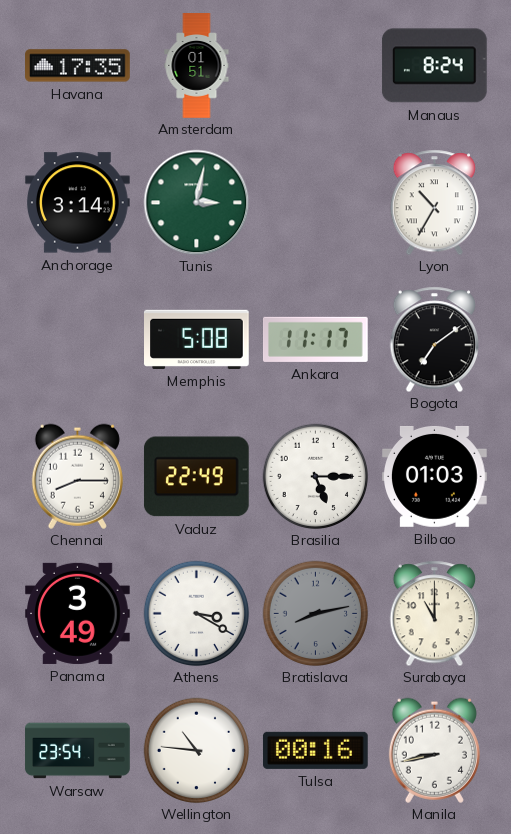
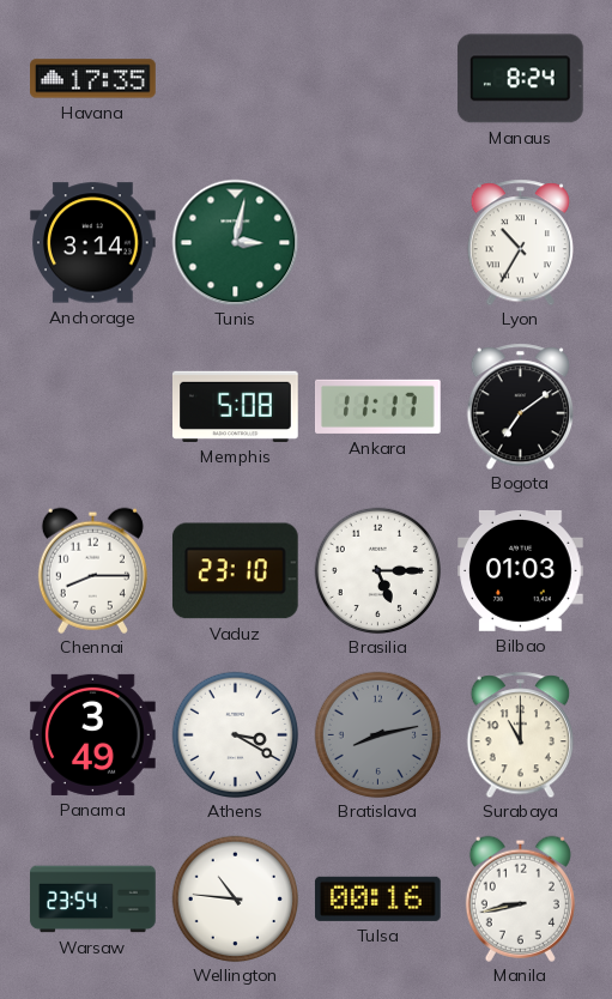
Amsterdam: 01:51 -> none (197, 66)
Vaduz: 22:49 -> 23:10 (235, 571)
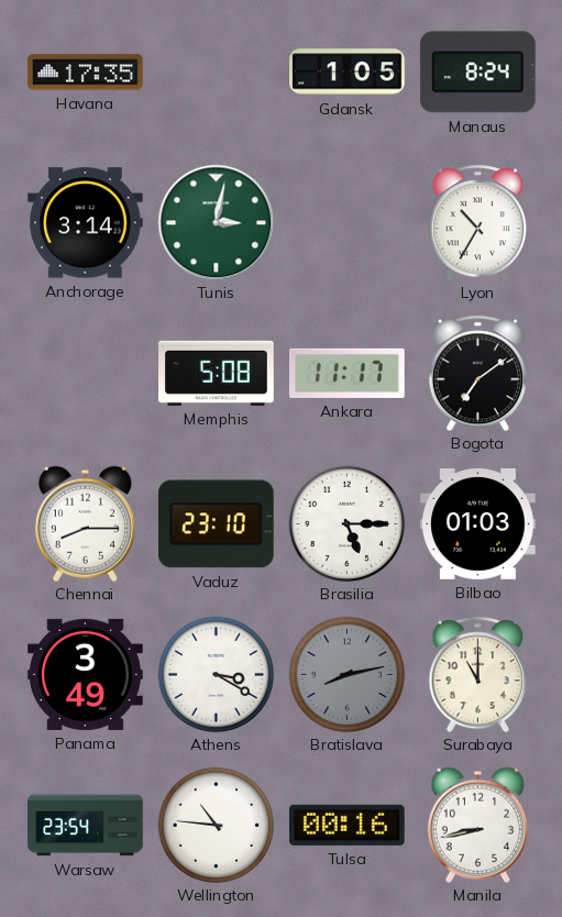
Gdansk: none -> 1:05 (348, 73)
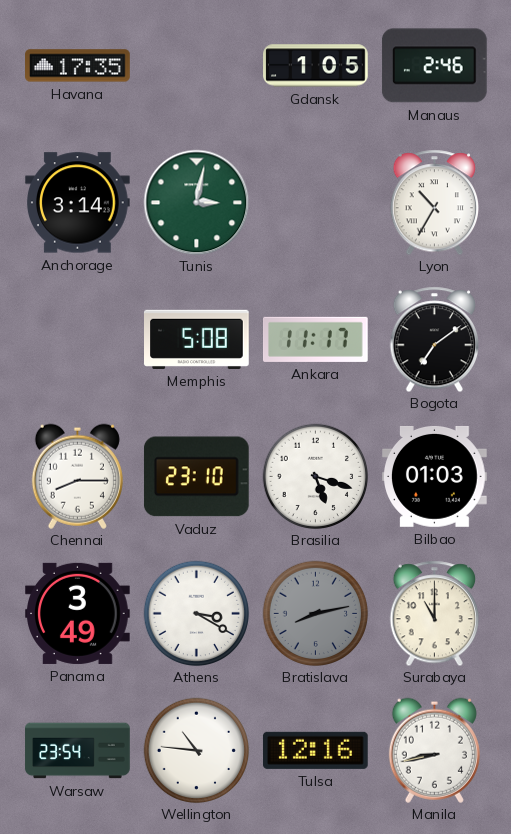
Manaus: 8:24 -> 2:46 (434, 66)
Brasilia: 5:15 -> 5:18 (315, 476)
Tulsa: 00:16 -> 12:16 (315, 750)
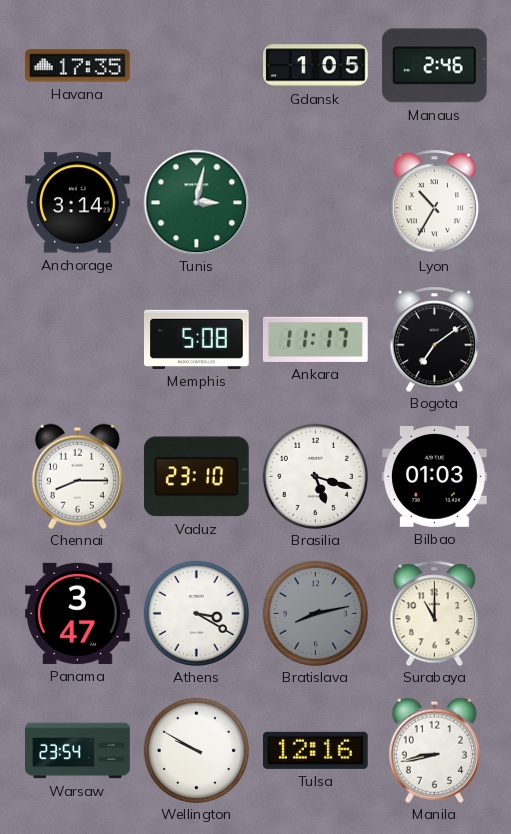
Panama: 3:49 -> 3:47 (78, 613)
Wellington: 10:46 -> 9:50 (196, 750)
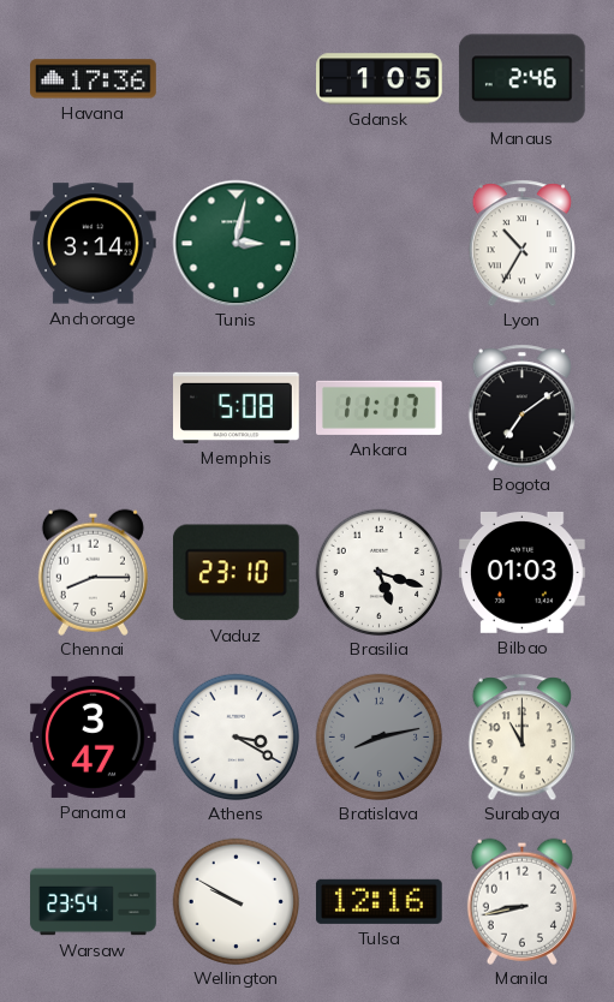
Havana: 17:35 -> 17:36 (94, 79)
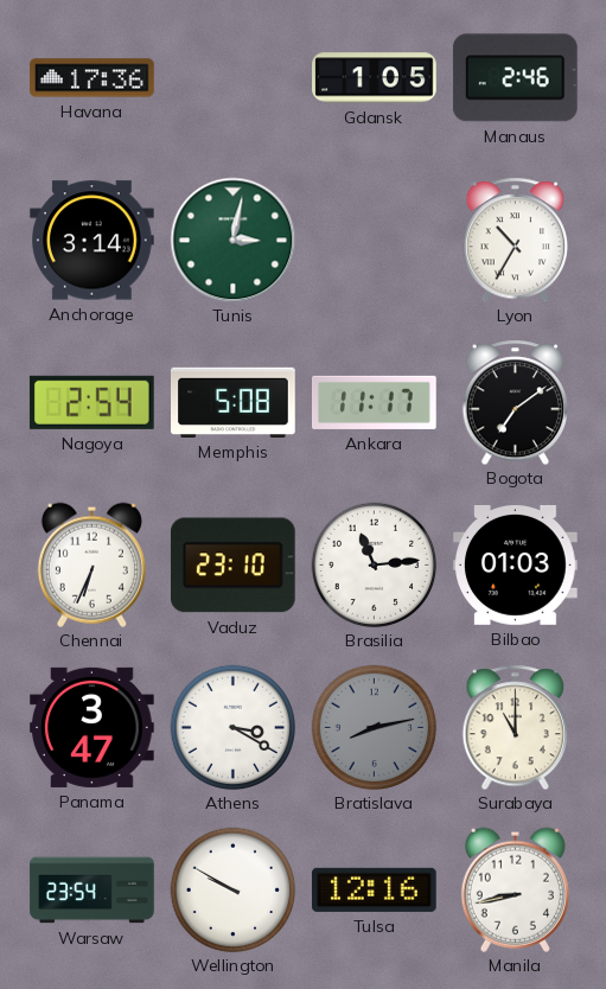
Nagoya: none -> 2:54 (91, 402)
Chennai: 8:15 -> 6:34 (91, 564)
Brasilia: 5:18 -> 11:14 (374, 564)
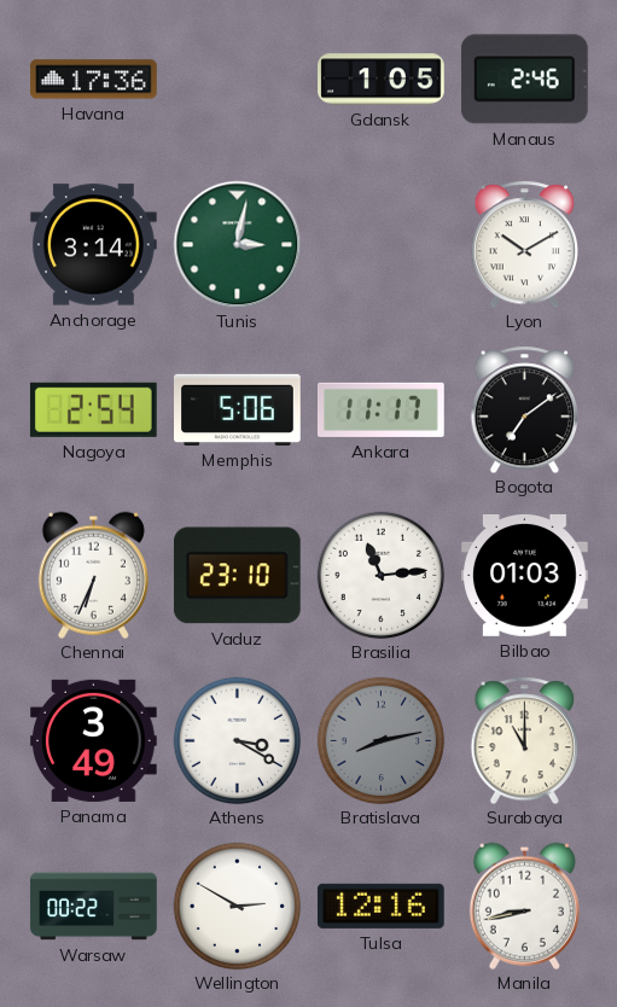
Lyon: 10:35 -> 10:10 (524, 244)
Memphis: 5:08 -> 5:06 (238, 409)
Panama: 3:47 -> 3:49 (94, 740)
Warsaw: 23:54 -> 00:22 (94, 907)
Wellington: 9:50 -> 2:50 (237, 906)
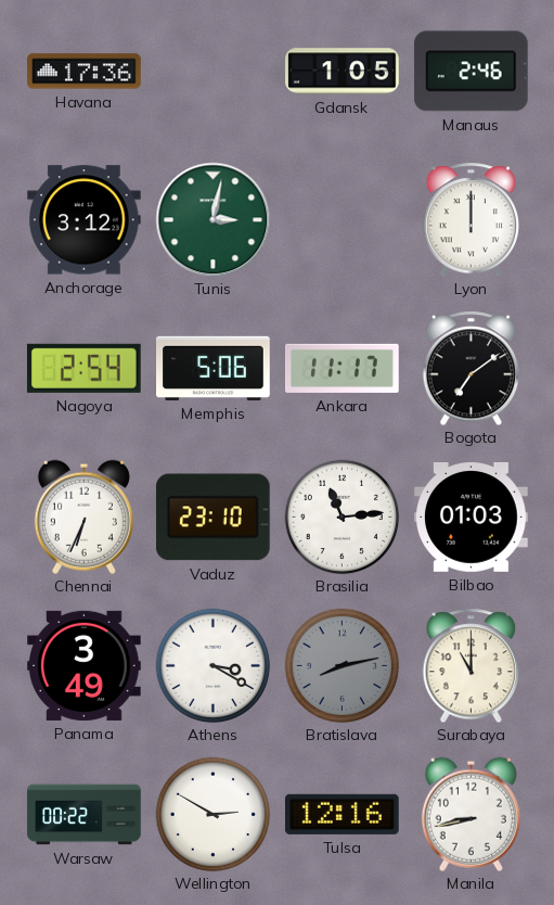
Anchorage: 3:14 -> 3:12 (85, 220)
Lyon: 10:10 -> 12:00 (471, 219)
